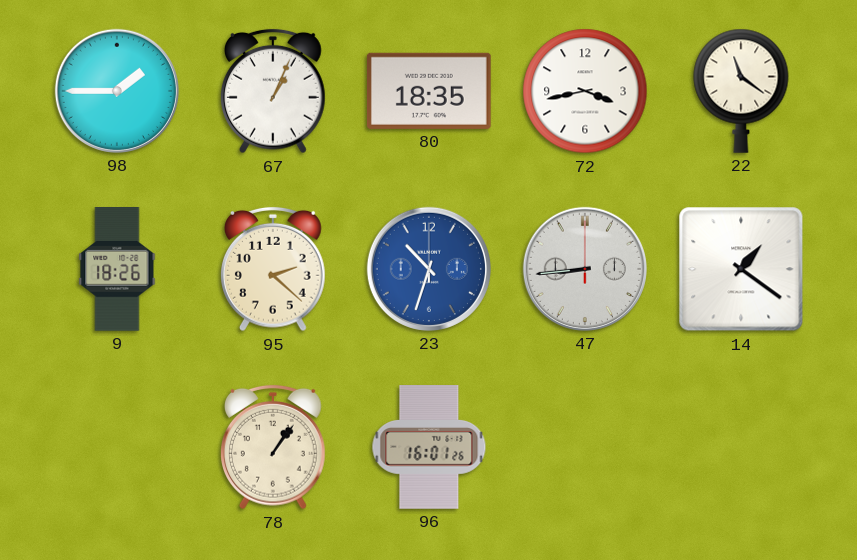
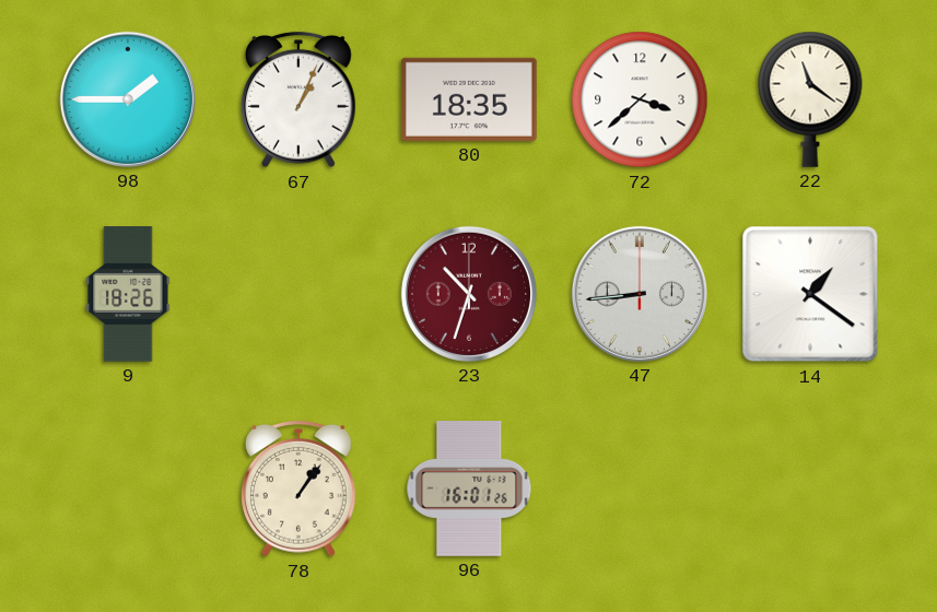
72: 3:43 -> 3:38 (640, 99)
95: 2:22 -> none (274, 269)
23 dial: blue -> burgundy (469, 294)
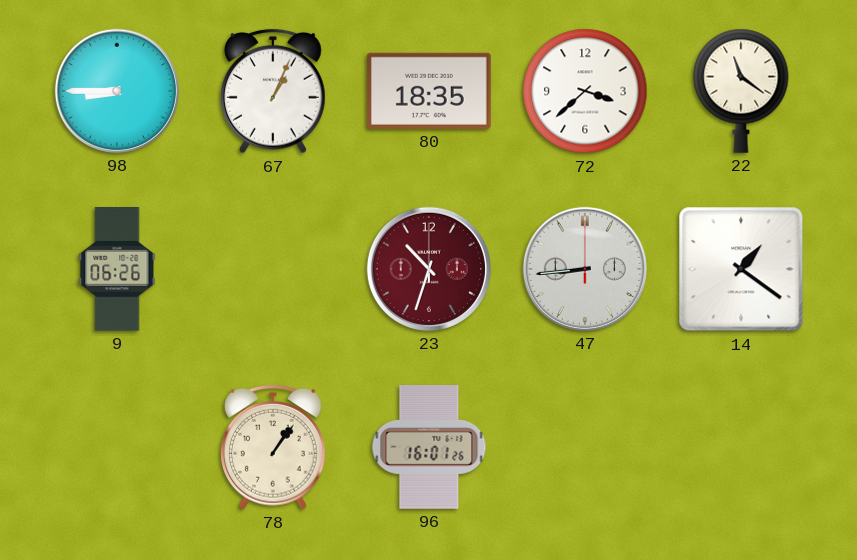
98: 1:45 -> 8:45 (117, 91)
9: 18:26 -> 06:26 (117, 270)
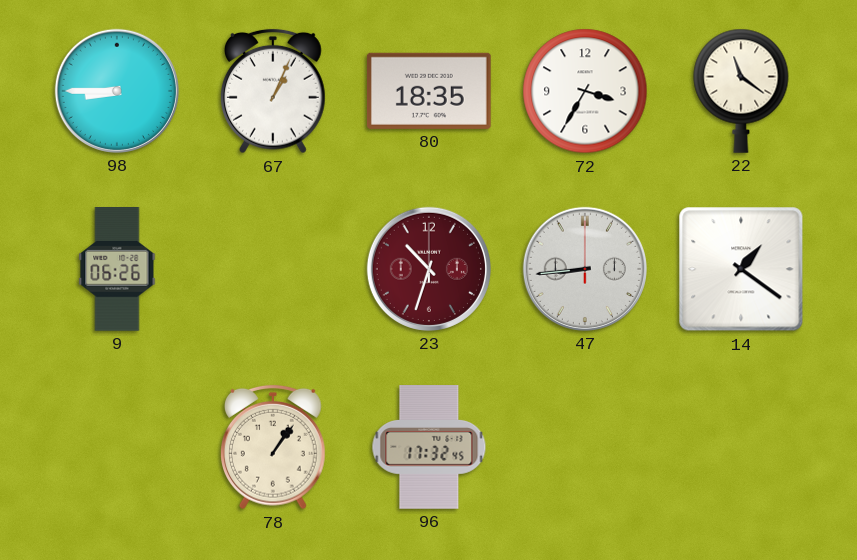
72: 3:38 -> 3:35 (585, 91)
96: 16:01 -> 17:32 (429, 447)
